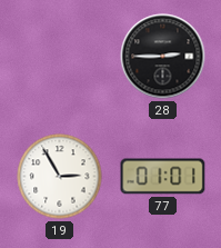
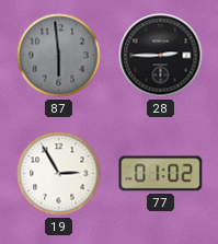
87: none -> 5:59 (59, 56)
77: 01:01 -> 01:02 (161, 174)
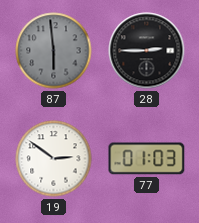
19: 2:55 -> 2:51 (54, 159)
77: 01:02 -> 01:03 (147, 159)
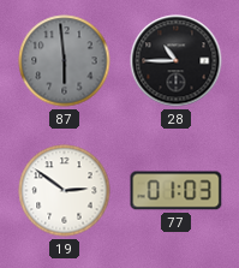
28: 2:45 -> 10:45 (177, 61)
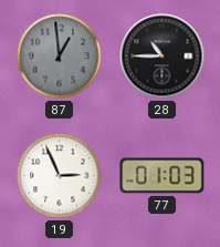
87: 5:59 -> 12:59 (60, 56)
19: 2:51 -> 2:56 (60, 176)
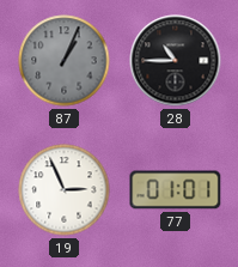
87: 12:59 -> 1:04 (65, 61)
77: 01:03 -> 01:01 (176, 190)
